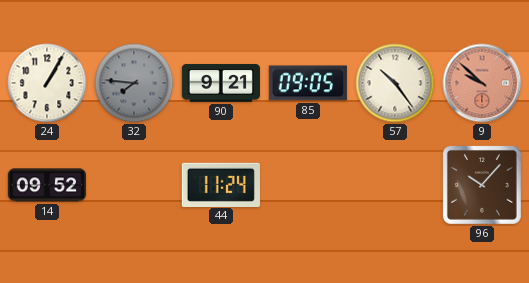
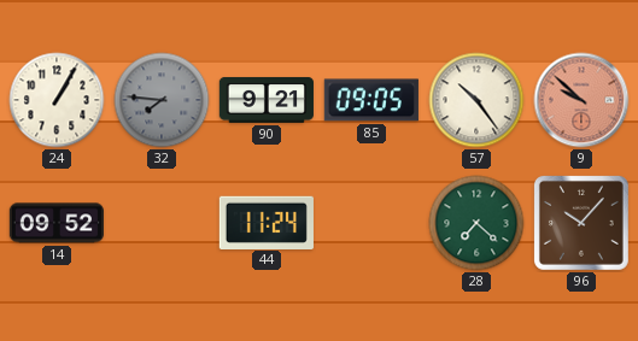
28: none -> 7:22 (476, 223)
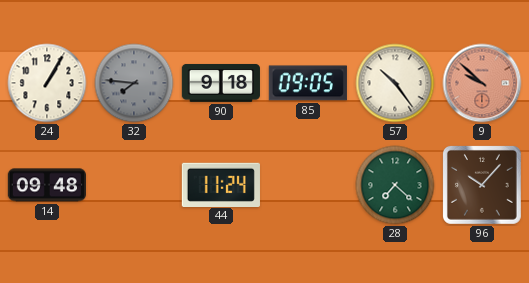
90: 9:21 -> 9:18 (221, 83)
14: 09:52 -> 09:48 (47, 185)
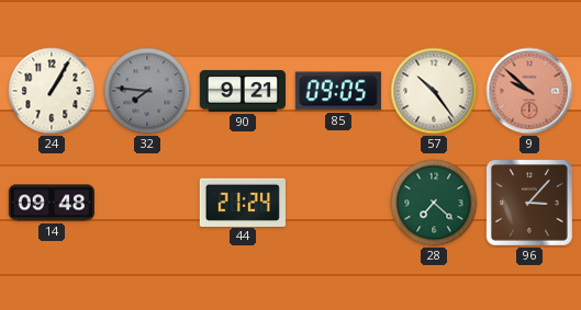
90: 9:18 -> 9:21 (243, 91)
44: 11:24 -> 21:24 (243, 202)
96: 10:07 -> 3:07 (529, 203)
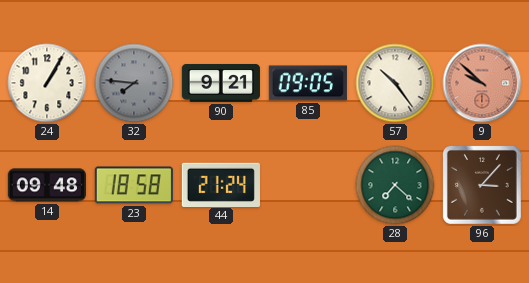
23: none -> 18:58 (134, 185)
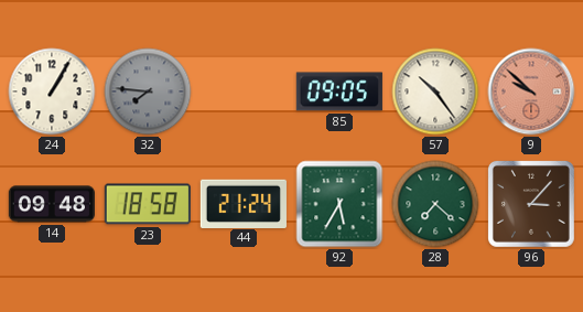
90: 9:21 -> none (221, 83)
92: none -> 5:35 (339, 204)
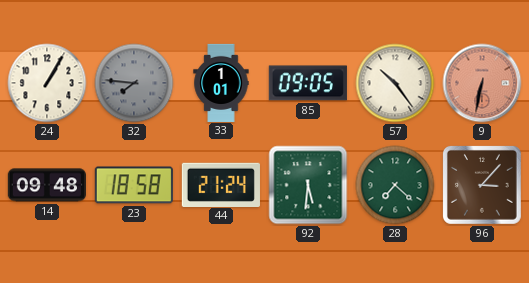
33: none -> 1:01 (221, 82)
9: 9:52 -> 6:32 (482, 83)
92: 5:35 -> 5:31 (308, 185)
